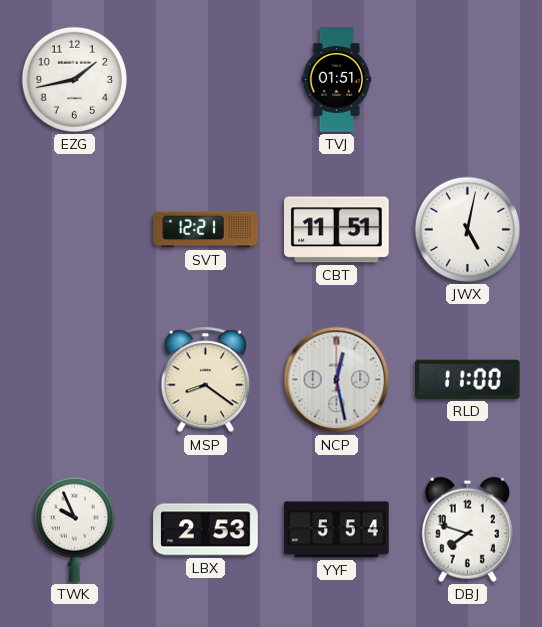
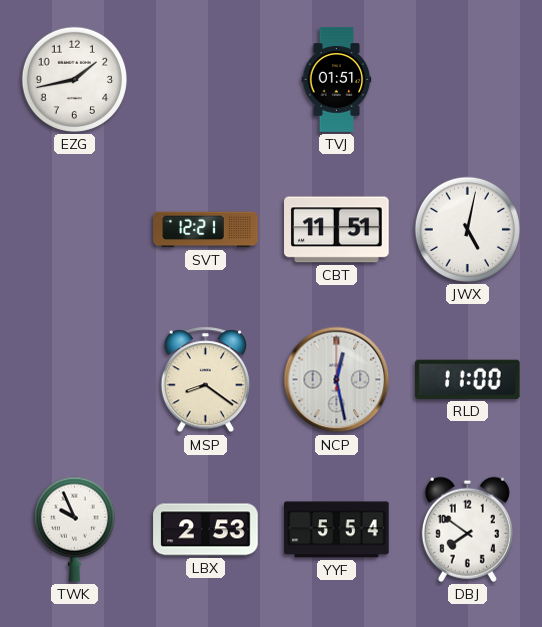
DBJ: 7:48 -> 7:51 (467, 529)
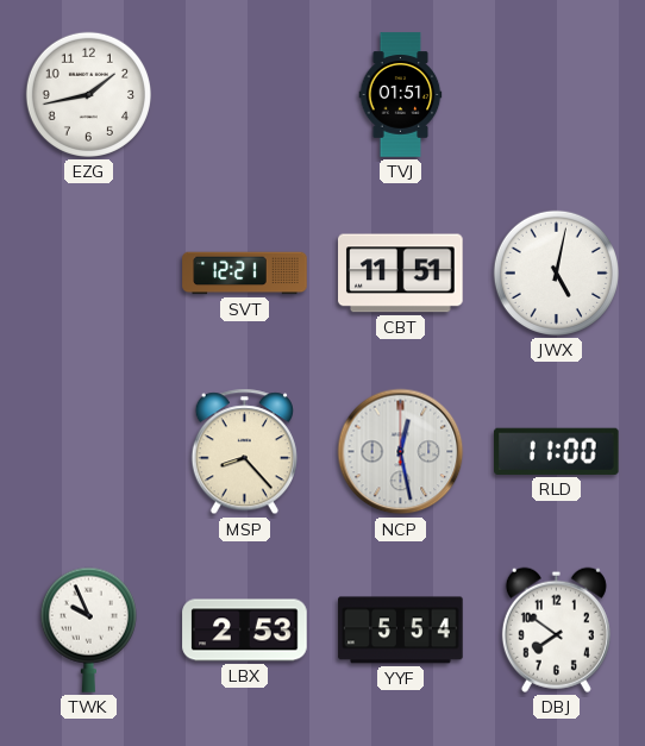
MSP: 8:21 -> 8:23 (244, 452)
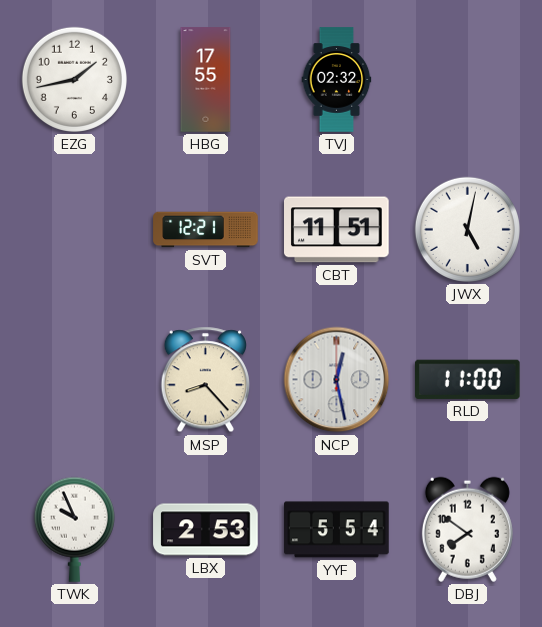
HBG: none -> 17:55 (206, 80)
TVJ: 01:51 -> 02:32 (337, 80)
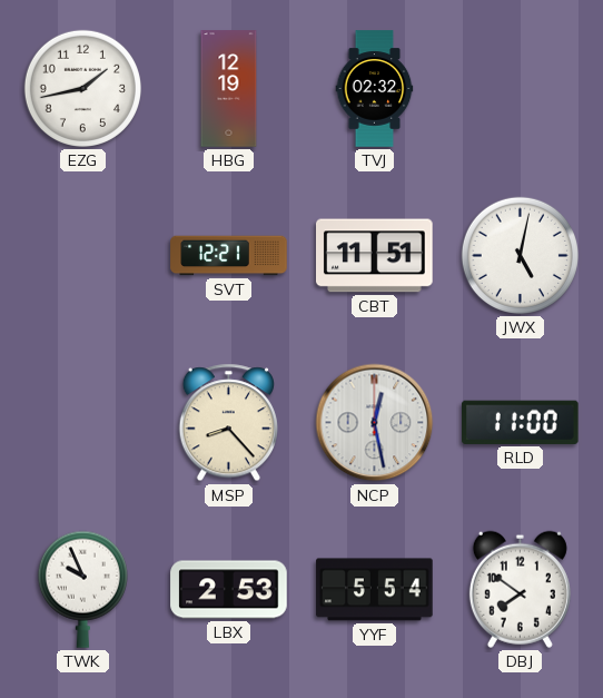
HBG: 17:55 -> 12:19 (229, 89)
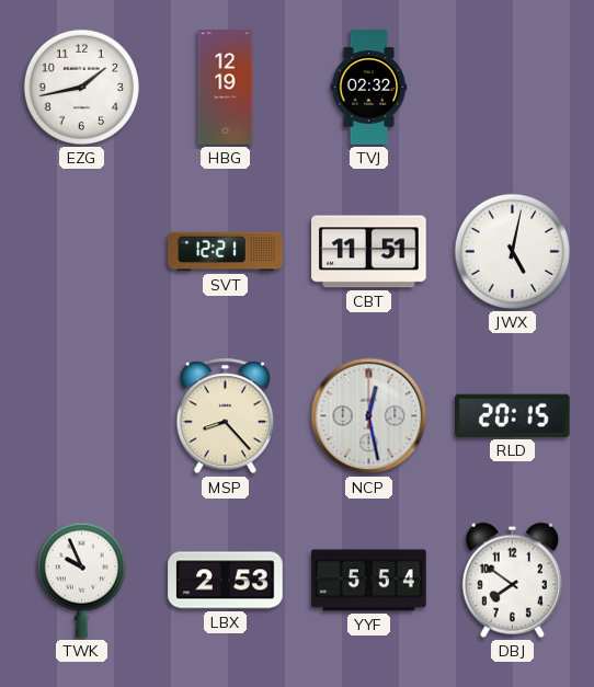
RLD: 11:00 -> 20:15 (513, 415)
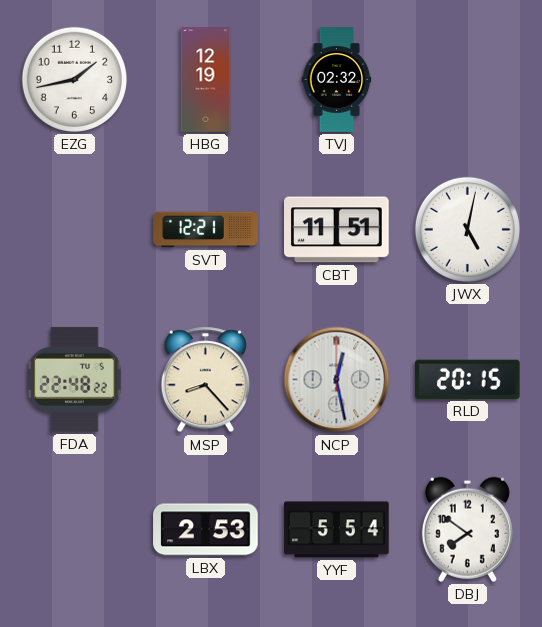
FDA: none -> 22:48 (75, 380)
TWK: 9:56 -> none (81, 580)
